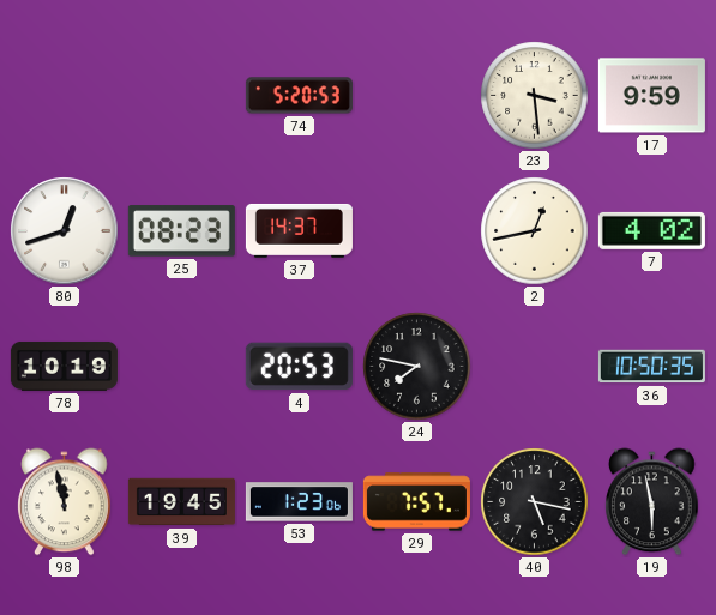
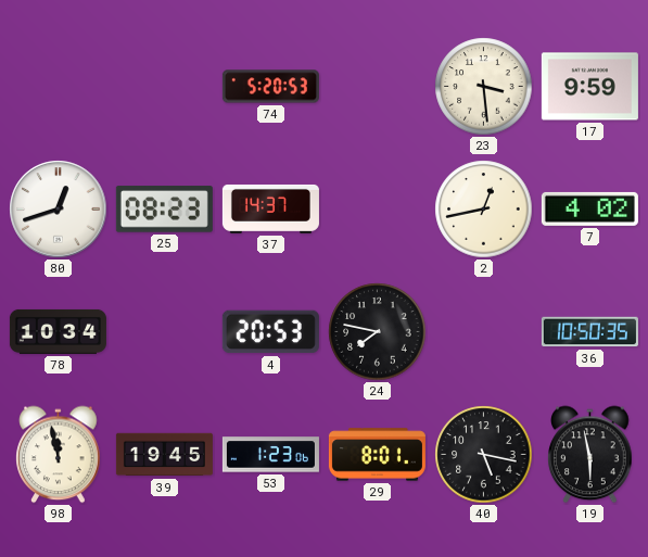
78: 10:19 -> 10:34 (58, 331)
29: 7:57 -> 8:01 (377, 455)
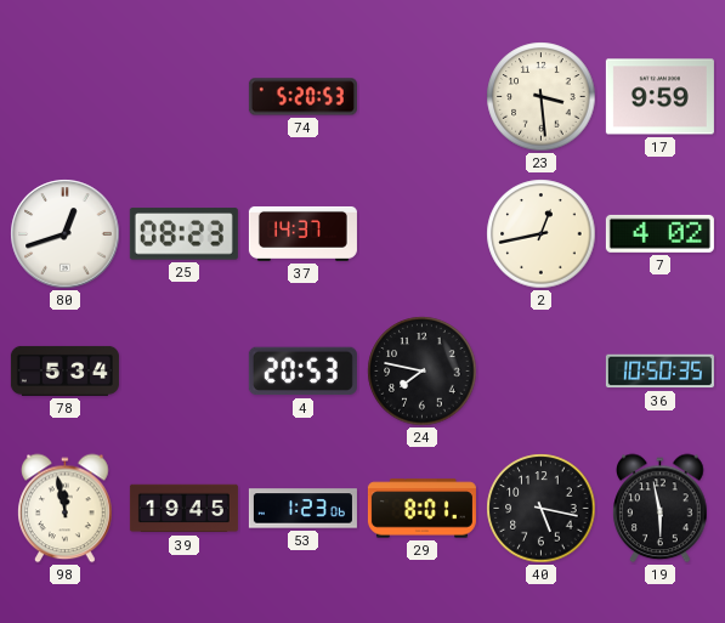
78: 10:34 -> 5:34 (64, 370)
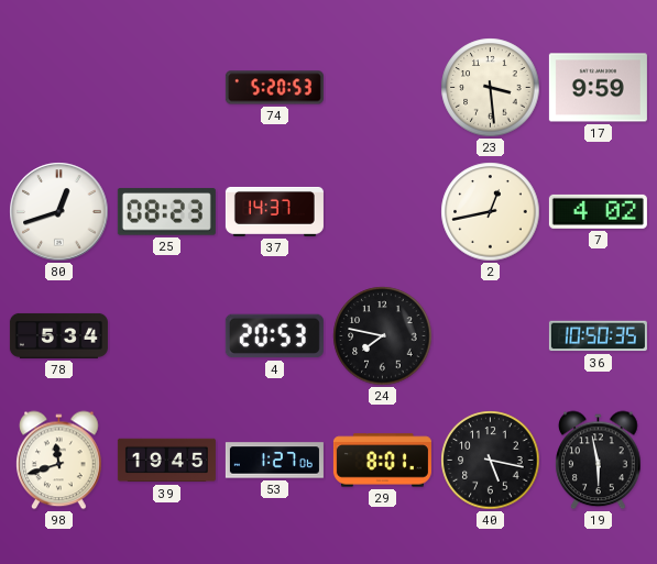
98: 11:58 -> 11:42 (59, 461)
53: 1:23 -> 1:27 (274, 461)
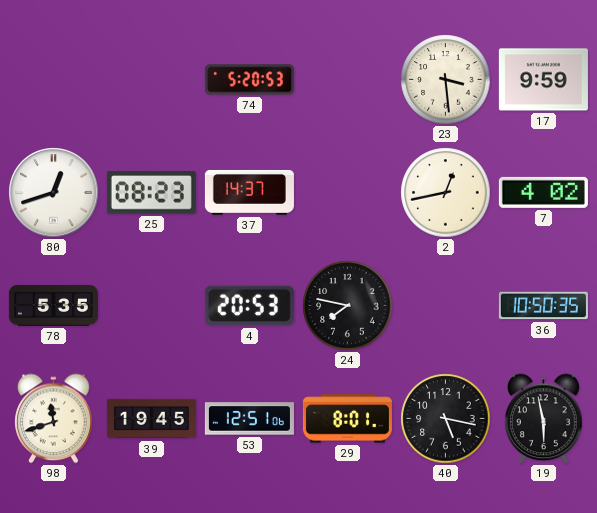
78: 5:34 -> 5:35 (53, 305)
53: 1:27 -> 12:51 (249, 419)
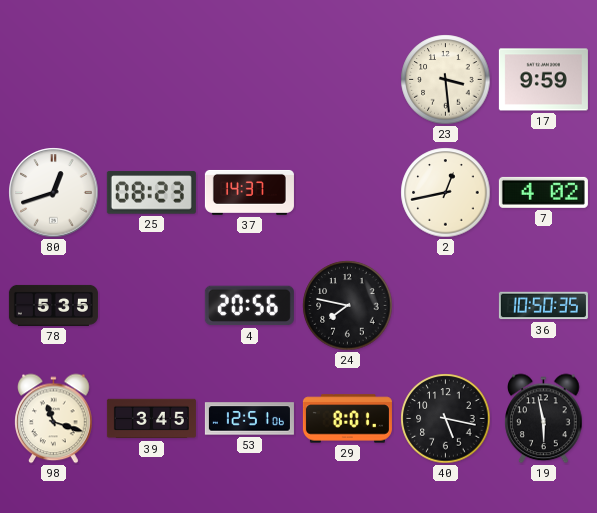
74: 5:20 -> none (249, 80)
4: 20:53 -> 20:56 (249, 306)
98: 11:42 -> 11:18 (54, 419)
39: 19:45 -> 3:45 (151, 419)
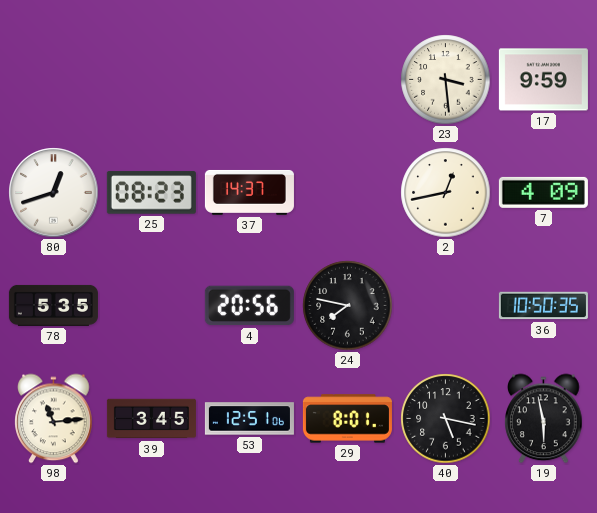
7: 4:02 -> 4:09 (543, 192)
98: 11:18 -> 11:14 (54, 419)
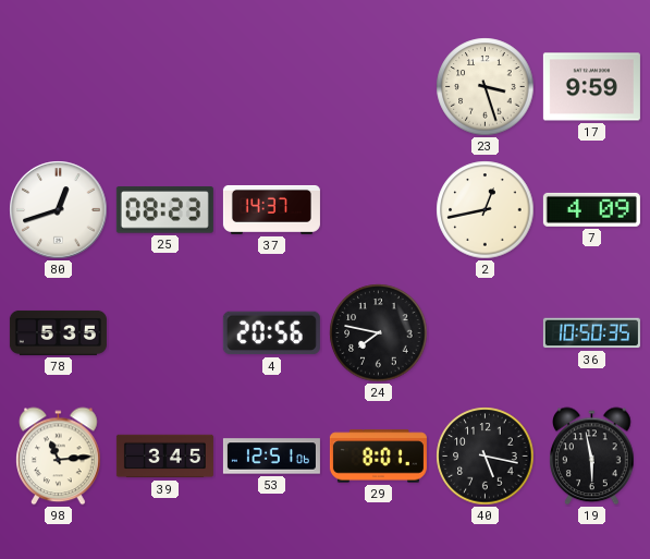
23: 3:29 -> 3:27 (486, 87)
